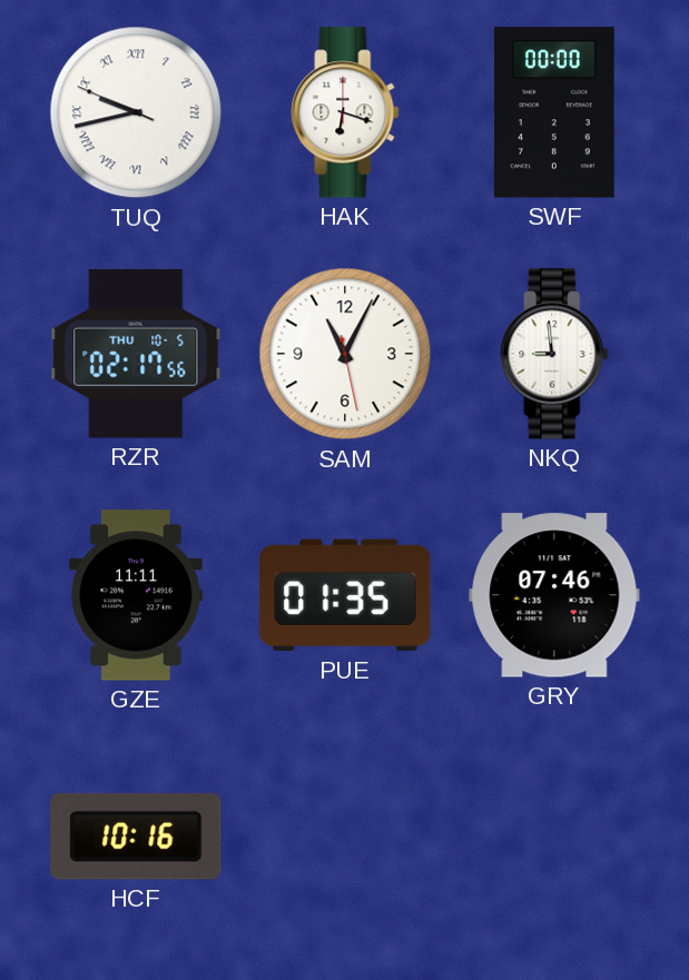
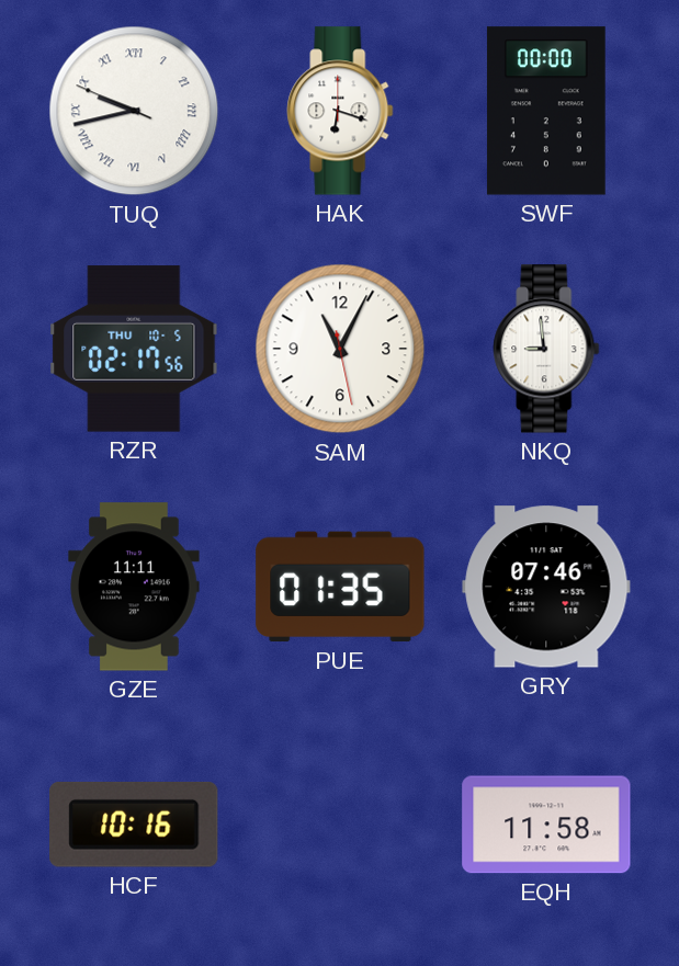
EQH: none -> 11:58 (546, 825)
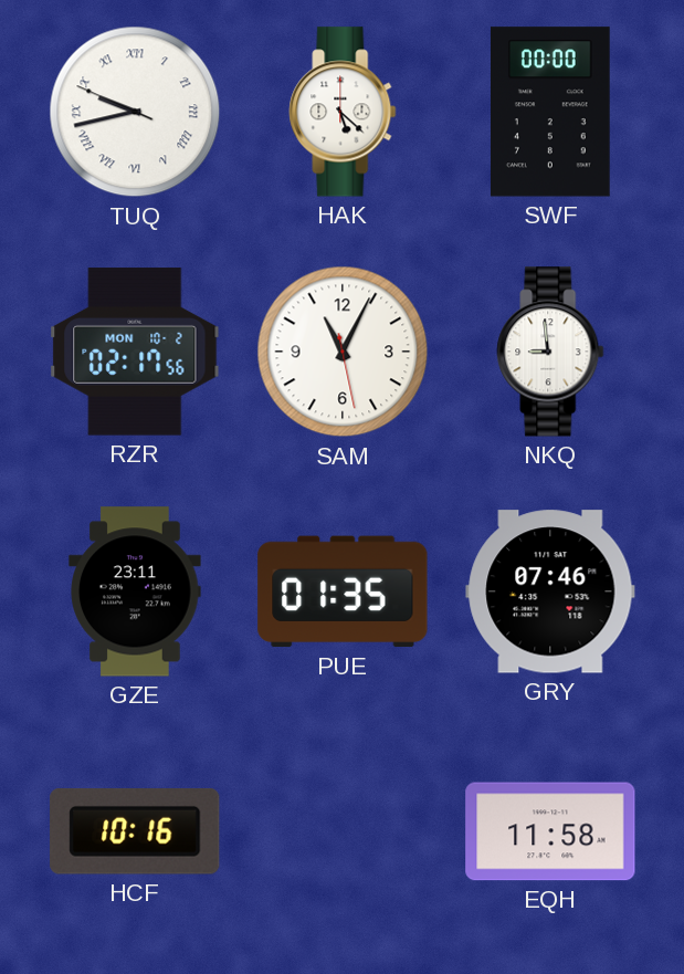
HAK: 6:18 -> 5:22 (343, 112)
RZR date: THU 10-5 -> MON 10-2 (135, 352)
GZE: 11:11 -> 23:11 (135, 591)
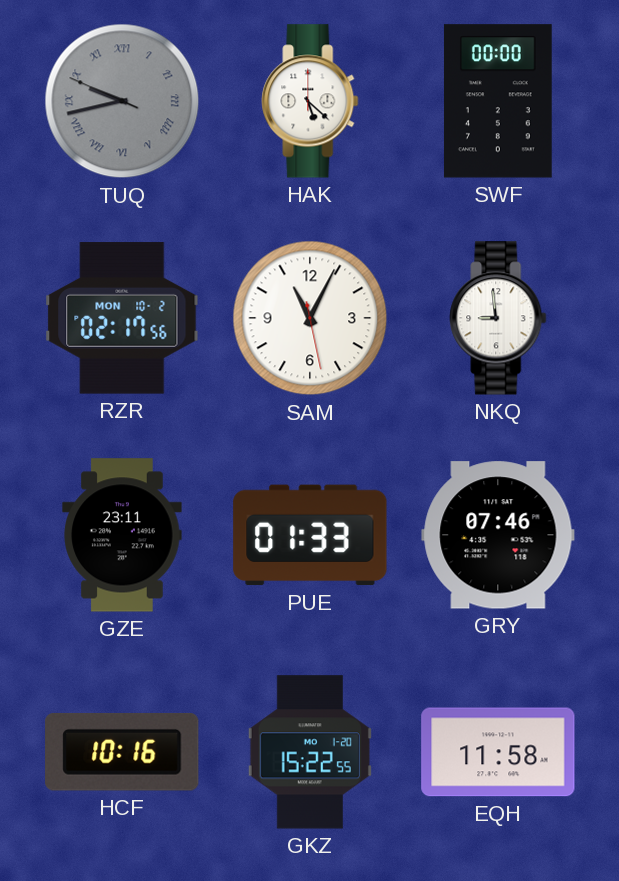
TUQ dial: white -> grey (122, 101)
PUE: 01:35 -> 01:33 (310, 535)
GKZ: none -> 15:22 (310, 752)
